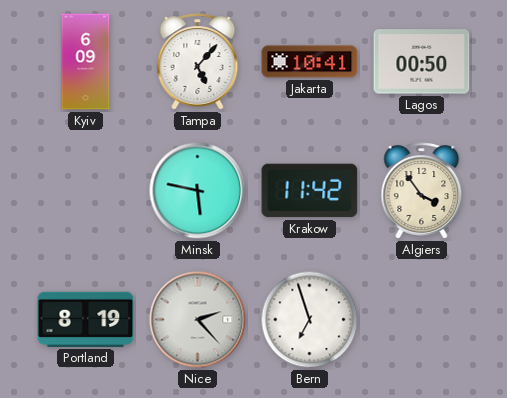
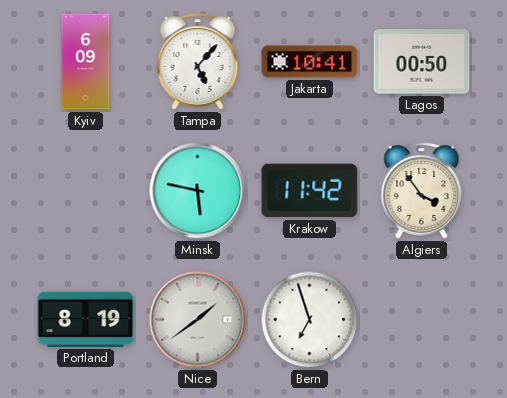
Nice: 2:23 -> 1:39 (198, 320)
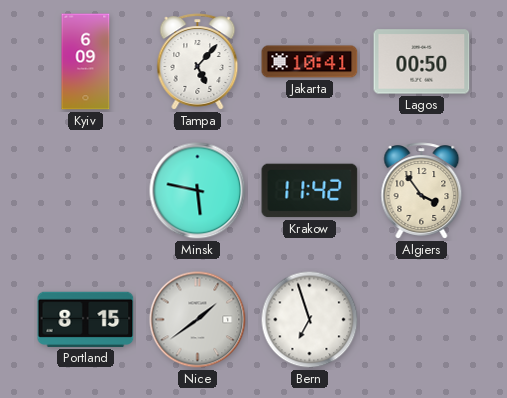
Portland: 8:19 -> 8:15 (86, 319)
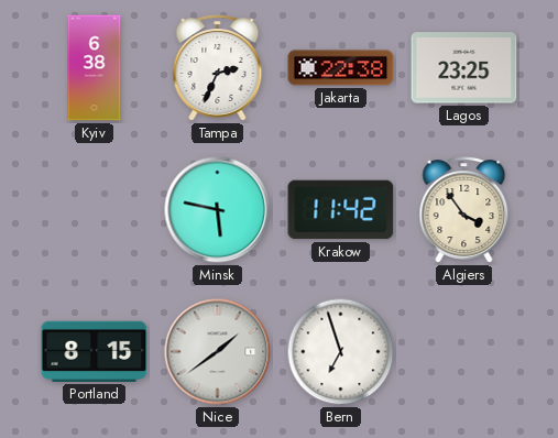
Kyiv: 6:09 -> 6:38 (95, 68)
Tampa: 5:07 -> 2:34 (218, 68)
Jakarta: 10:41 -> 22:38 (341, 68)
Lagos: 00:50 -> 23:25 (464, 68)
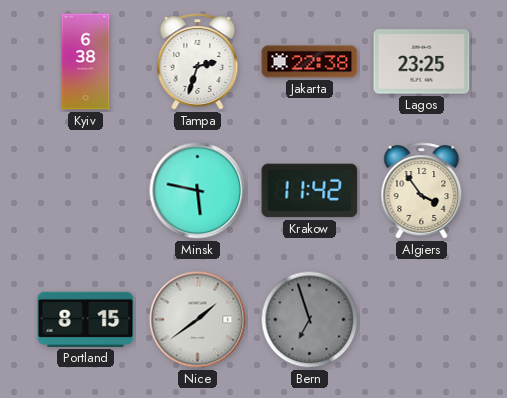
Tampa: 2:34 -> 2:33 (198, 62)
Bern dial: white -> grey (310, 320)
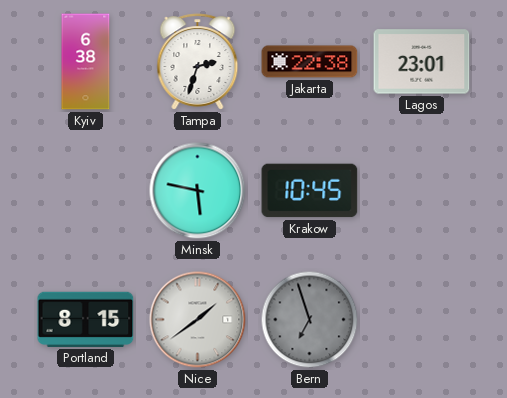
Lagos: 23:25 -> 23:01 (422, 62)
Krakow: 11:42 -> 10:45 (310, 191)
Algiers: 3:54 -> none (422, 191)
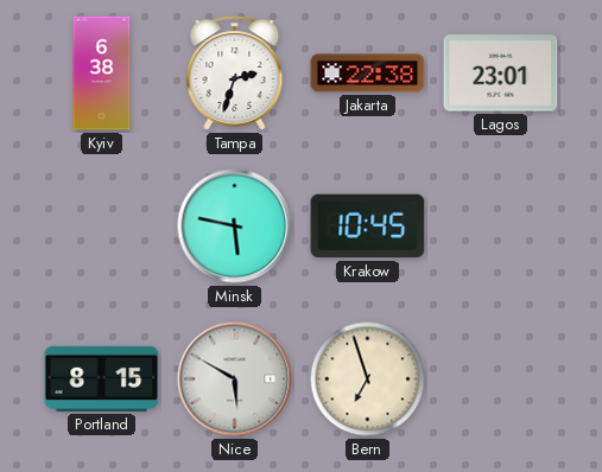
Nice: 1:39 -> 5:50 (235, 379)
Bern dial: grey -> cream (368, 379)
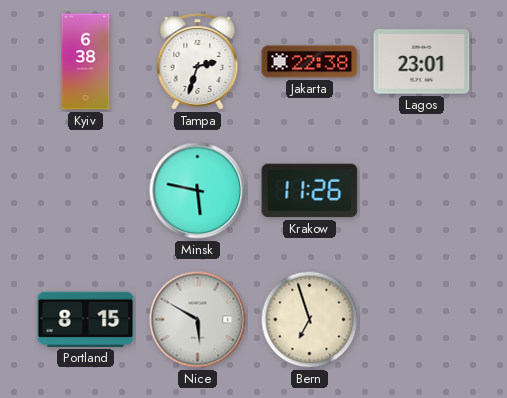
Krakow: 10:45 -> 11:26 (310, 191)
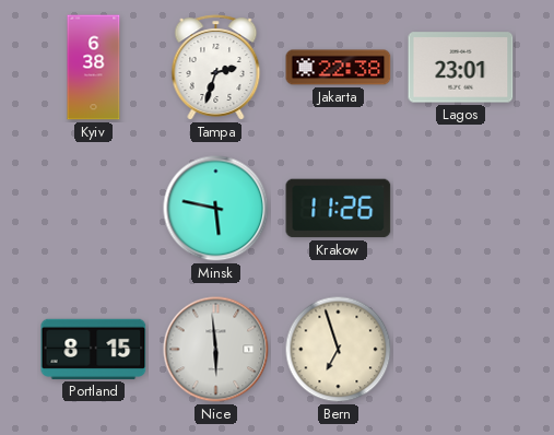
Nice: 5:50 -> 5:59 (216, 350)
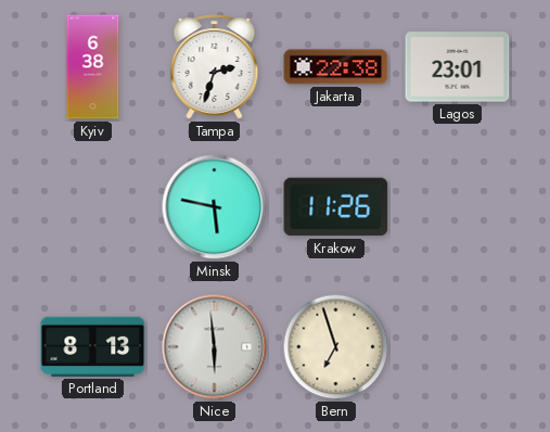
Portland: 8:15 -> 8:13 (93, 346)
